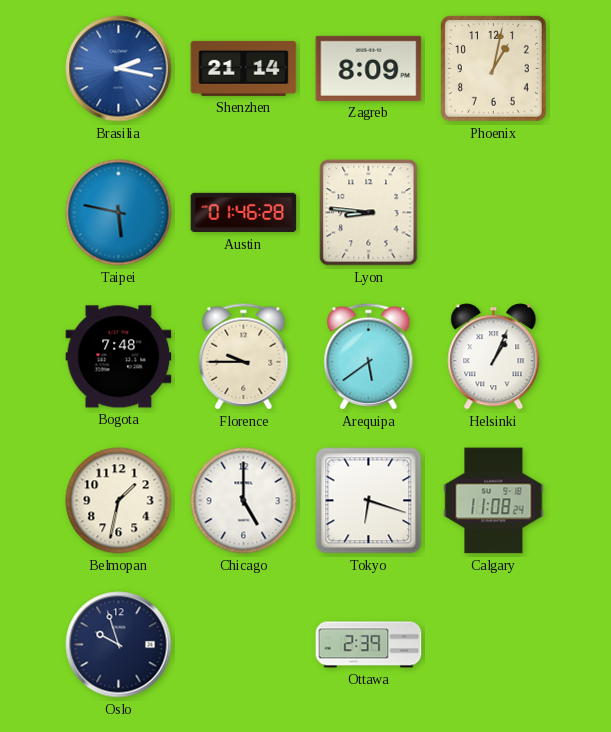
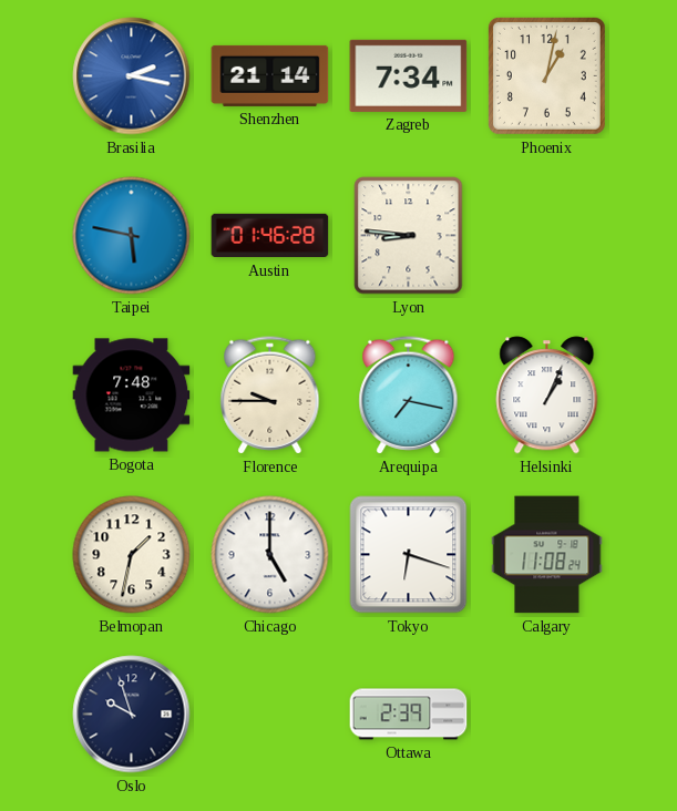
Zagreb: 8:09 -> 7:34 (409, 75)
Arequipa: 5:39 -> 7:17 (409, 396)
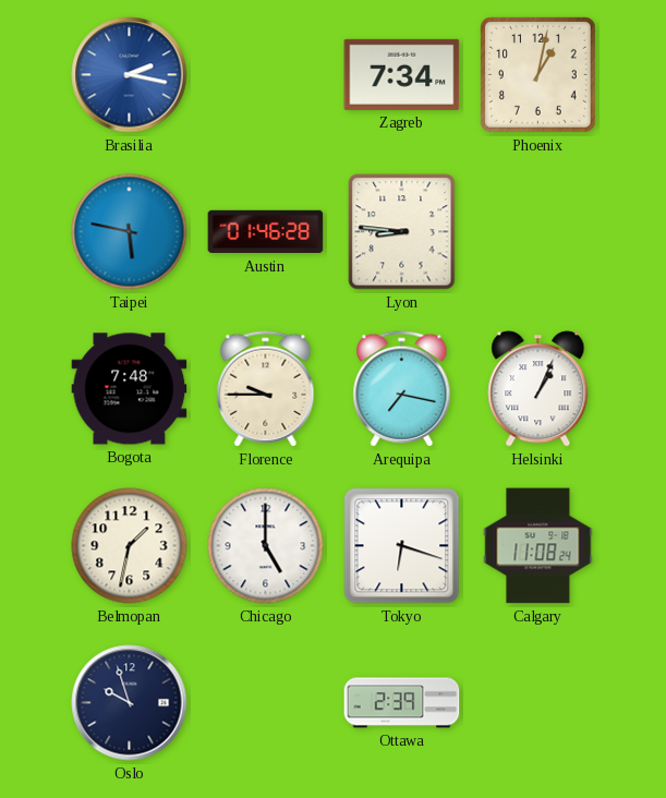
Shenzhen: 21:14 -> none (270, 75)
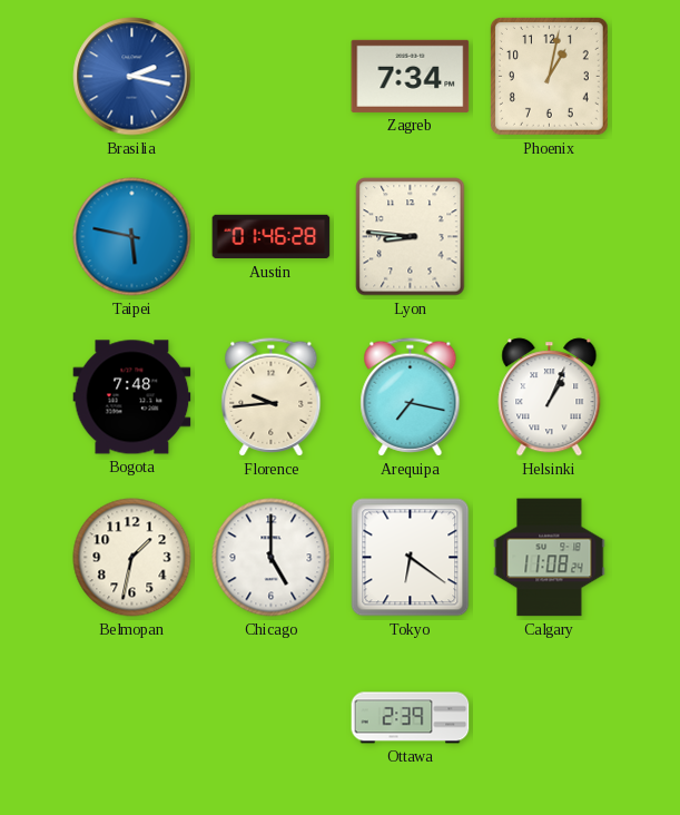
Florence: 9:45 -> 9:44 (272, 397)
Tokyo: 6:18 -> 6:21 (411, 558)
Oslo: 9:57 -> none (130, 703)
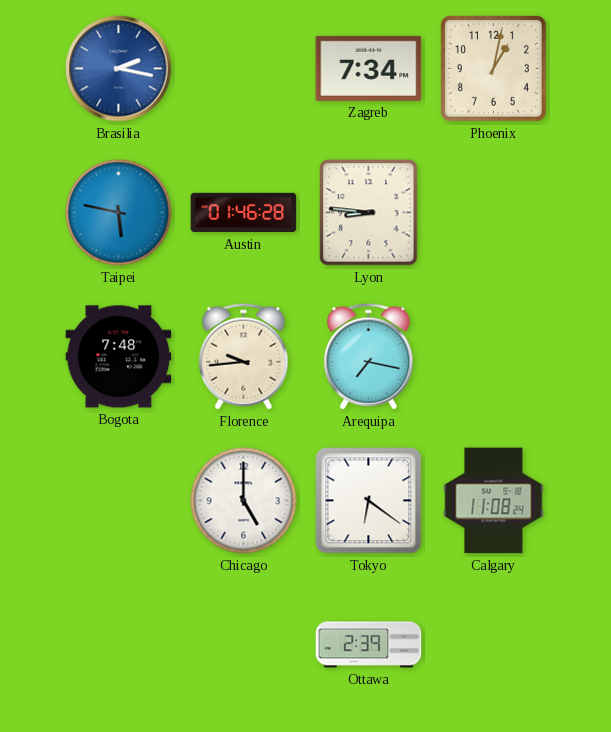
Helsinki: 1:04 -> none (550, 397)
Belmopan: 1:32 -> none (132, 558)
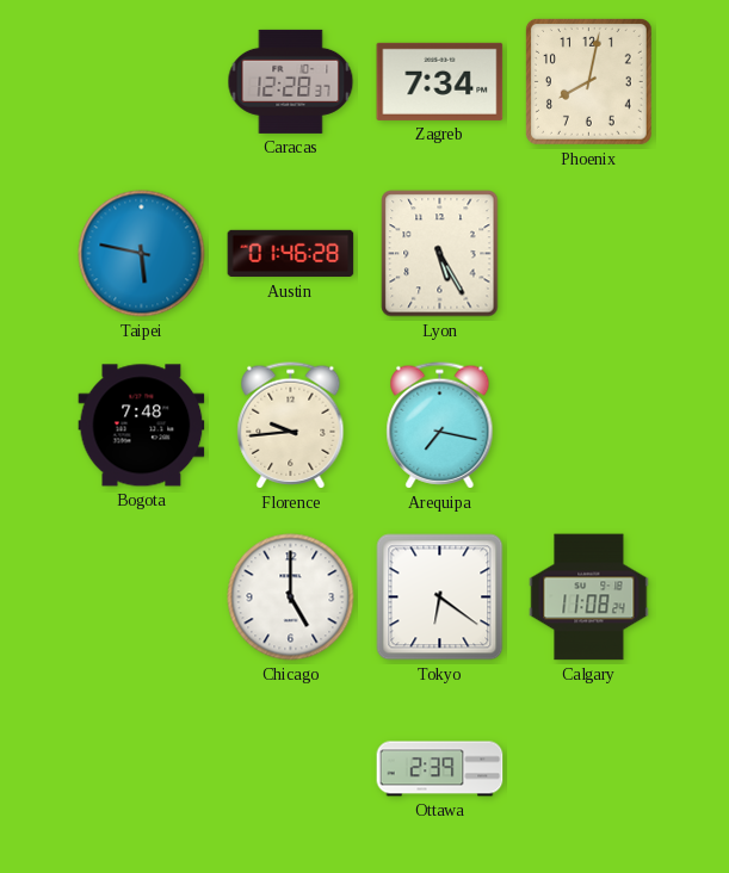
Brasilia: 2:17 -> none (119, 69)
Caracas: none -> 12:28 (291, 81)
Phoenix: 1:02 -> 8:02 (588, 81)
Lyon: 8:46 -> 5:25 (440, 254)
